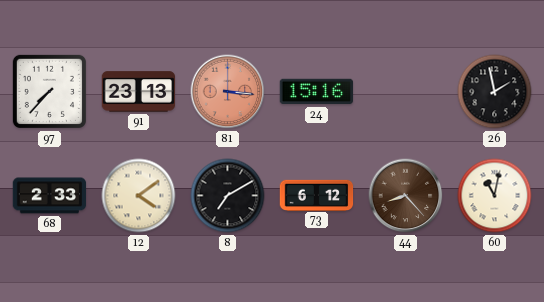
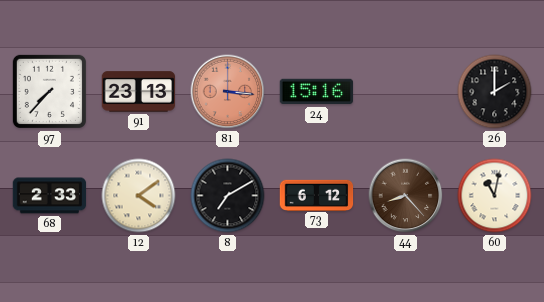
26: 1:58 -> 2:00 (495, 92)
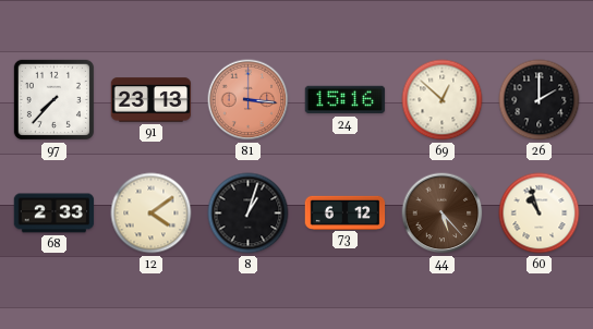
69: none -> 12:52 (443, 100)
8: 7:10 -> 1:03 (249, 214)
44: 8:23 -> 5:23 (443, 214)
60: 11:02 -> 10:57 (540, 214)
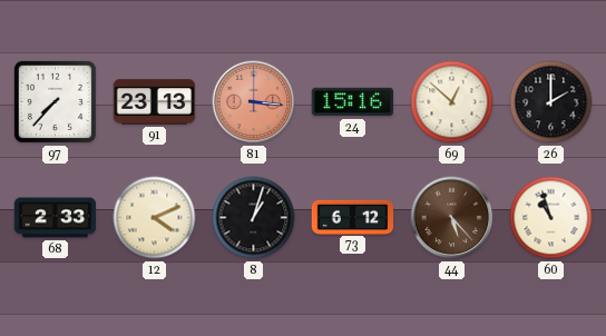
12: 4:09 -> 4:11 (155, 218)
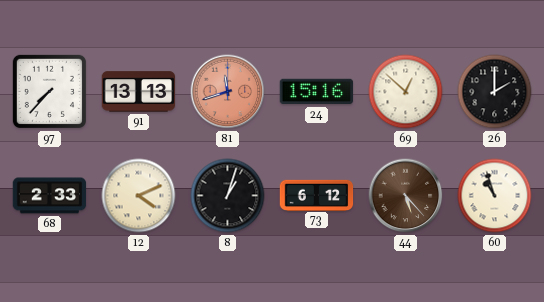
91: 23:13 -> 13:13 (139, 92)
81: 3:16 -> 11:42 (228, 92)
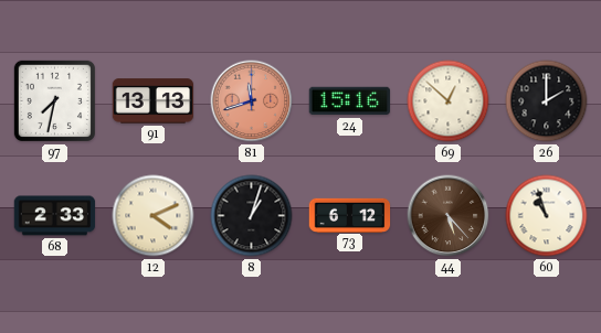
97: 7:37 -> 7:32 (54, 100)
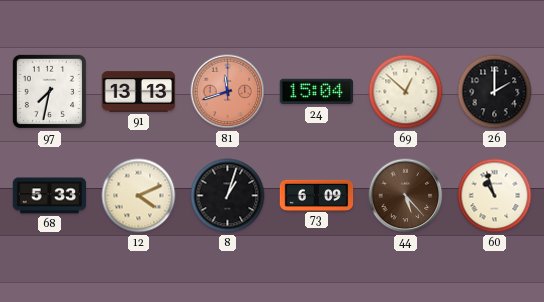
24: 15:16 -> 15:04 (317, 92)
68: 2:33 -> 5:33 (50, 196)
73: 6:12 -> 6:09 (317, 195)
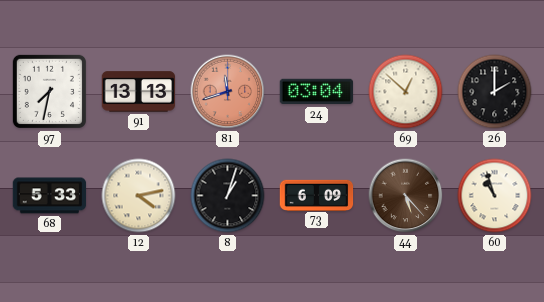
24: 15:04 -> 03:04 (317, 92)
12: 4:11 -> 4:13 (139, 196)
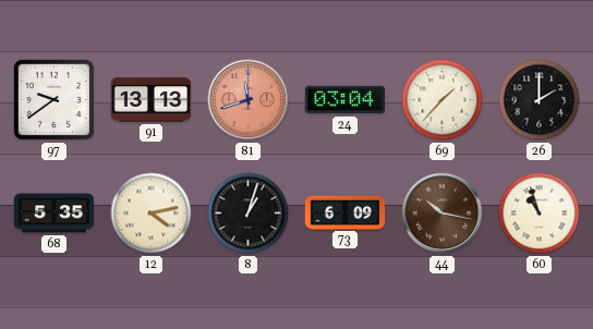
97: 7:32 -> 9:39 (53, 99)
69: 12:52 -> 1:37 (443, 100)
68: 5:33 -> 5:35 (55, 214)
44: 5:23 -> 10:17 (443, 214)
